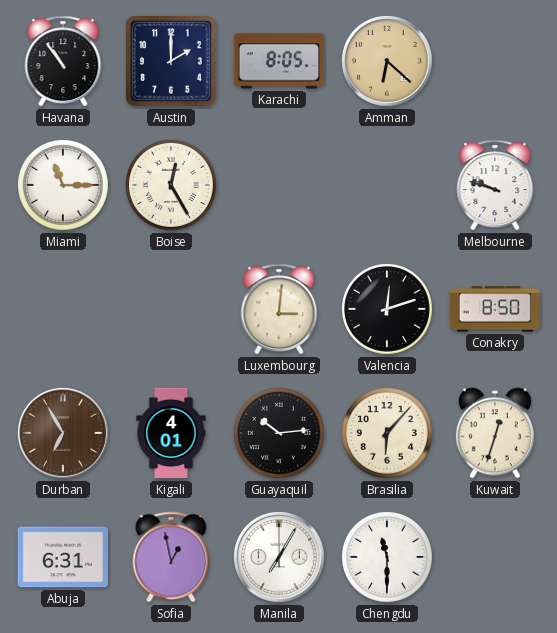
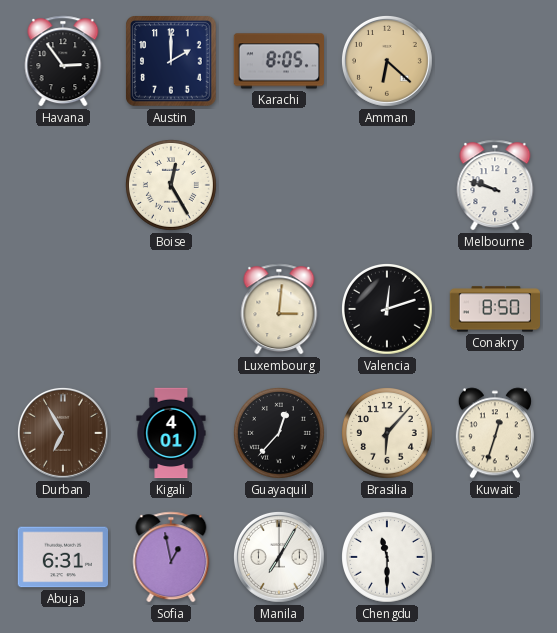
Havana: 10:54 -> 2:54 (63, 61)
Miami: 11:15 -> none (64, 186)
Guayaquil: 10:14 -> 12:37 (280, 434)
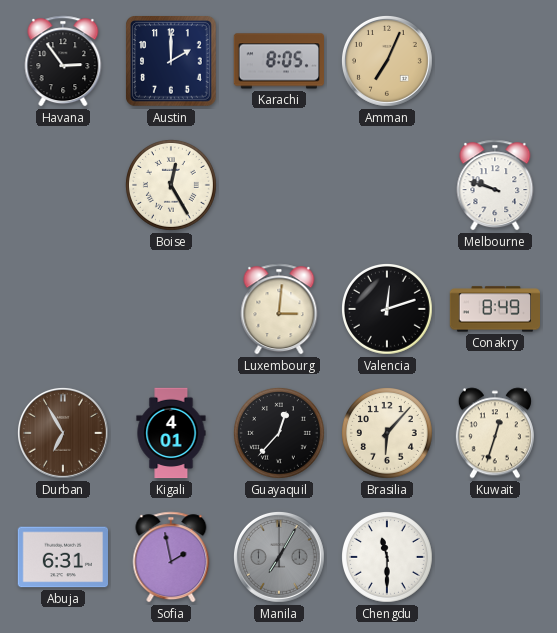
Amman: 6:22 -> 7:04 (387, 61)
Conakry: 8:50 -> 8:49 (494, 309)
Sofia: 12:58 -> 1:58 (171, 557)
Manila dial: white -> grey (279, 557)
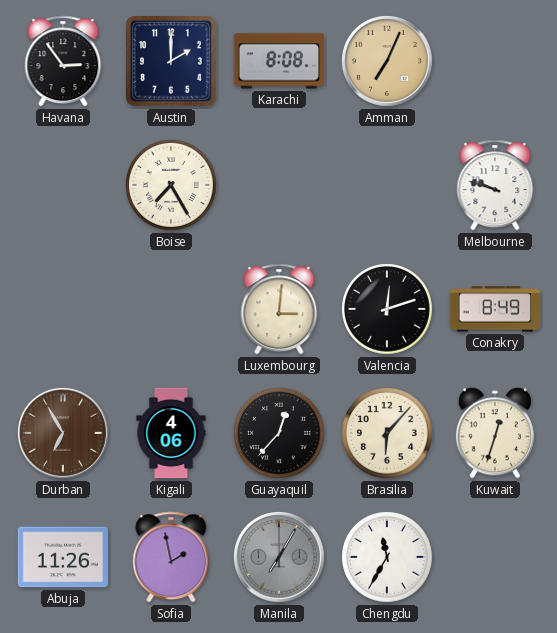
Karachi: 8:05 -> 8:08 (278, 61)
Boise: 12:25 -> 7:25 (172, 186)
Kigali: 4:01 -> 4:06 (171, 433)
Abuja: 6:31 -> 11:26 (62, 557)
Chengdu: 11:30 -> 11:35 (388, 558)
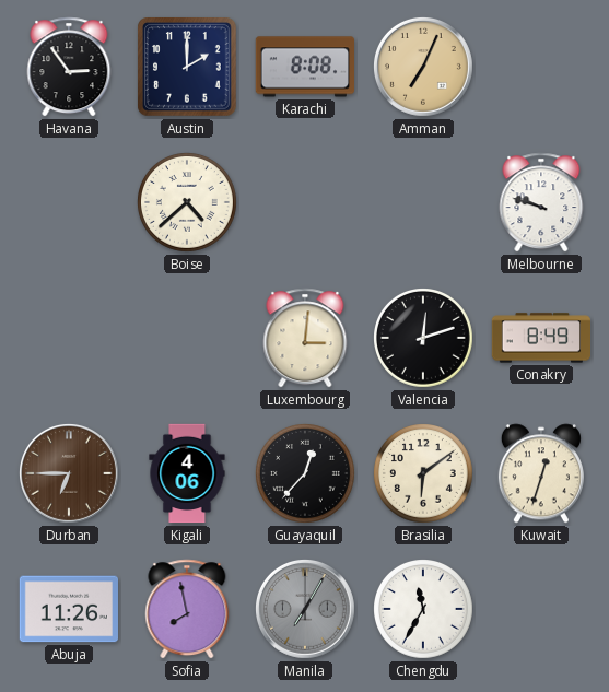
Boise: 7:25 -> 4:38 (188, 203)
Durban: 6:55 -> 6:45 (69, 473)
Brasilia: 6:07 -> 6:09 (424, 474)
Sofia: 1:58 -> 7:58 (187, 609)
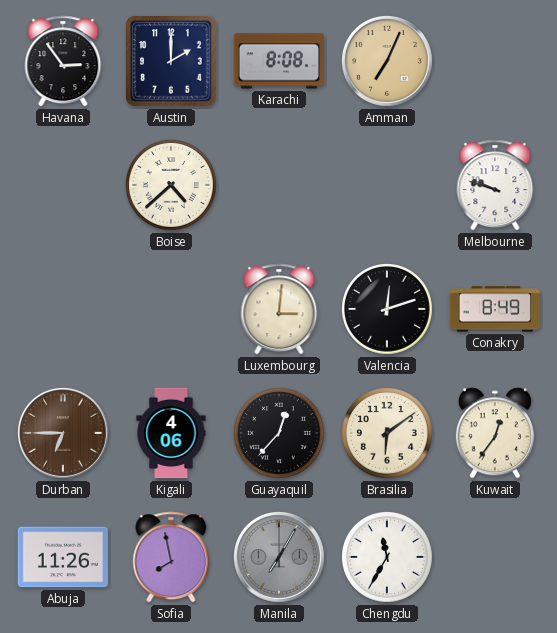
Kuwait: 12:33 -> 12:36 (495, 433)
